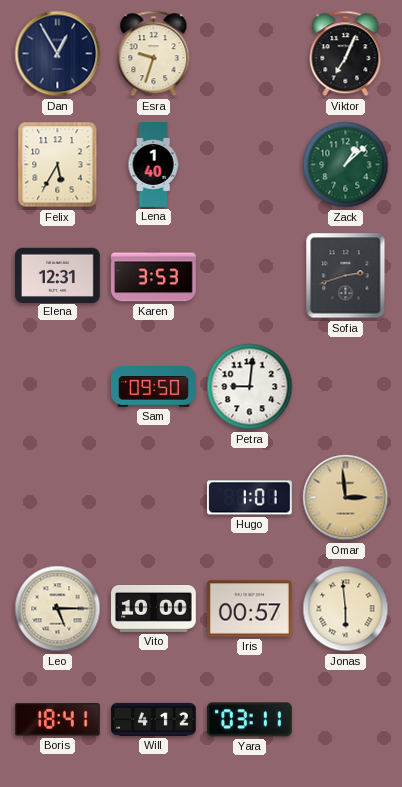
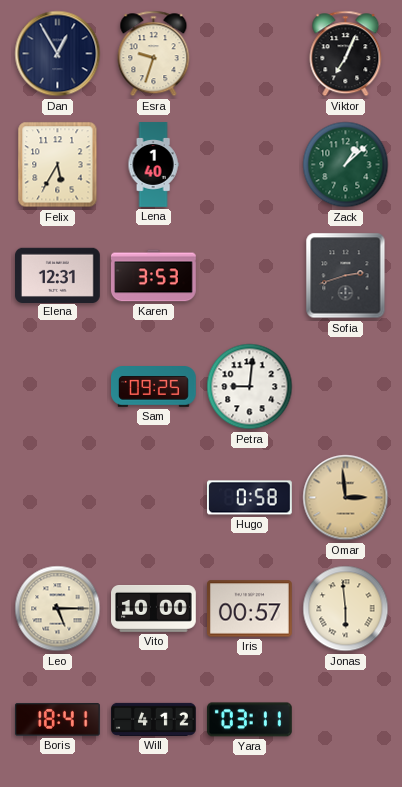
Sam: 09:50 -> 09:25 (154, 387)
Hugo: 1:01 -> 0:58 (250, 498)
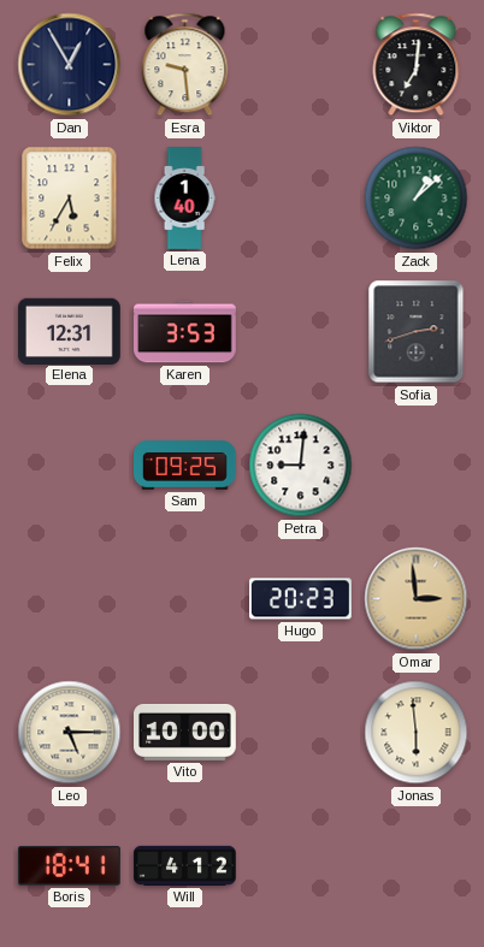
Esra: 9:33 -> 9:29 (185, 65)
Viktor: 7:04 -> 7:01 (417, 65)
Hugo: 0:58 -> 20:23 (301, 599)
Iris: 00:57 -> none (250, 609)
Yara: 03:11 -> none (249, 720)
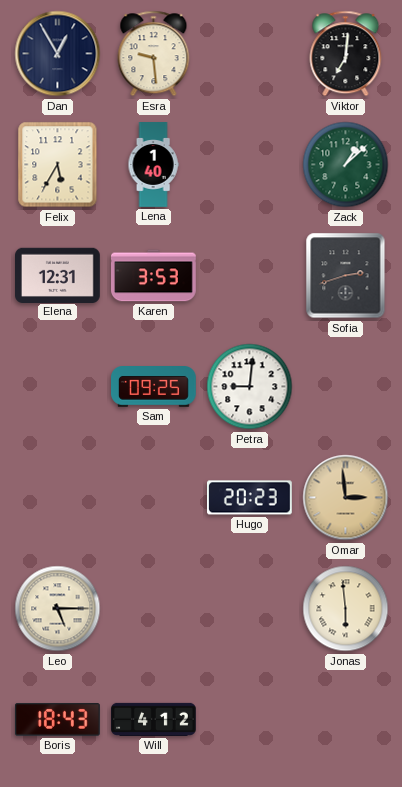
Vito: 10:00 -> none (185, 733)
Boris: 18:41 -> 18:43 (57, 720)
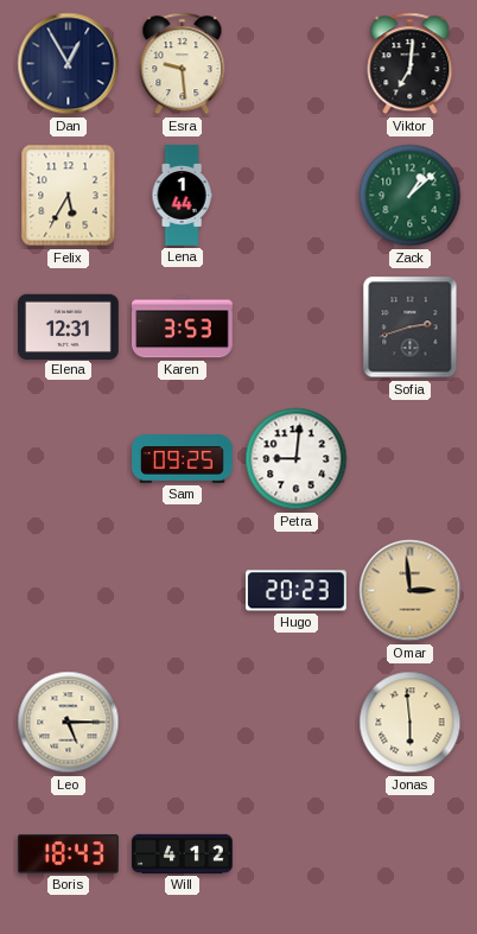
Lena: 1:40 -> 1:44 (182, 196)
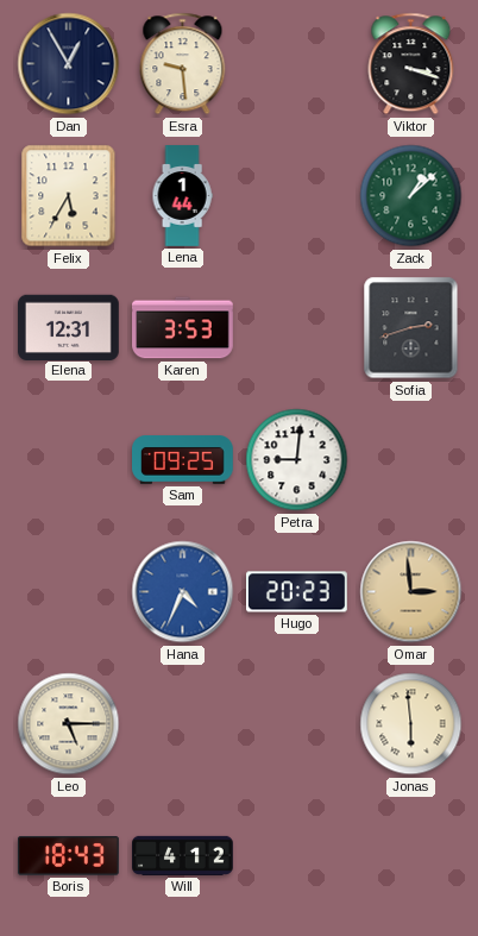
Viktor: 7:01 -> 3:18 (411, 64)
Hana: none -> 4:34 (183, 592)
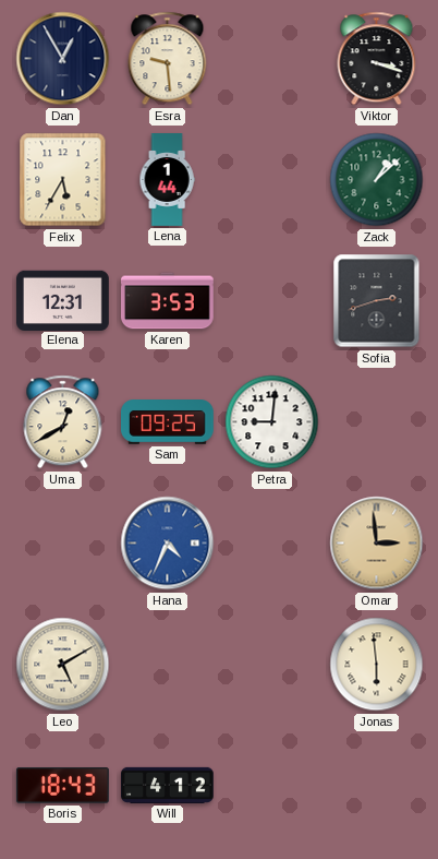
Uma: none -> 12:40 (63, 422)
Hugo: 20:23 -> none (297, 592)
Leo: 5:15 -> 5:10 (63, 665)
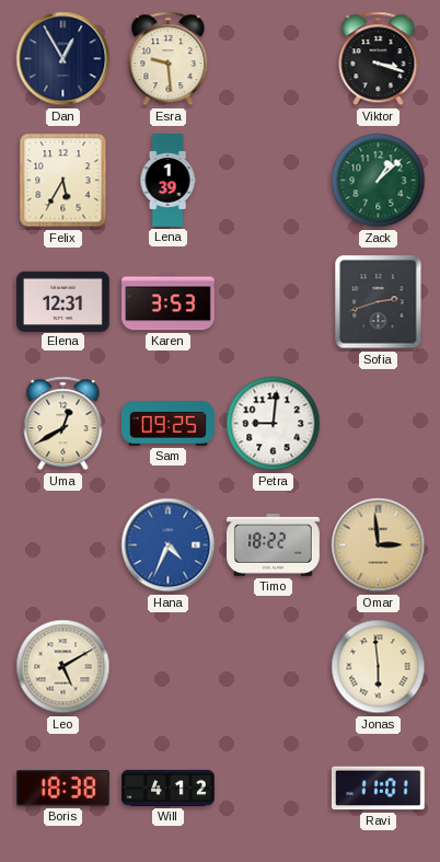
Lena: 1:44 -> 1:39 (167, 181)
Timo: none -> 18:22 (274, 544)
Boris: 18:43 -> 18:38 (62, 789)
Ravi: none -> 11:01 (378, 789)
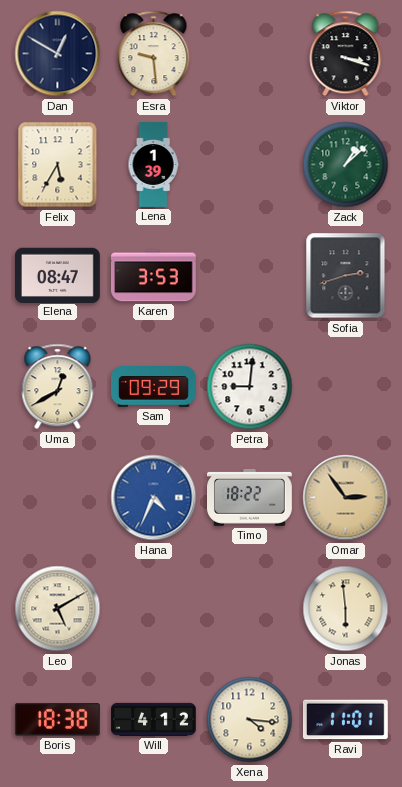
Dan: 12:55 -> 12:50 (58, 54)
Elena: 12:31 -> 08:47 (58, 275)
Sam: 09:25 -> 09:29 (154, 387)
Omar: 2:59 -> 2:54 (346, 498)
Xena: none -> 4:16 (250, 720)
